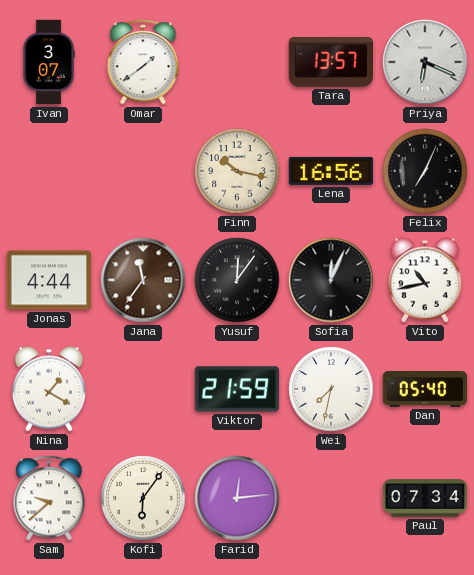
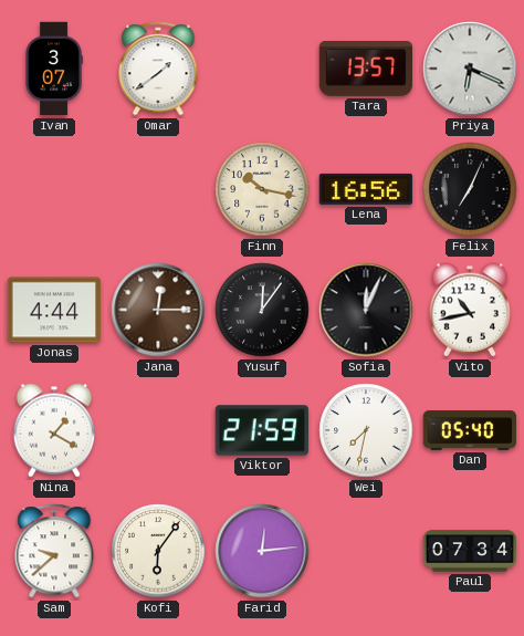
Jana: 11:36 -> 12:15 (158, 310)
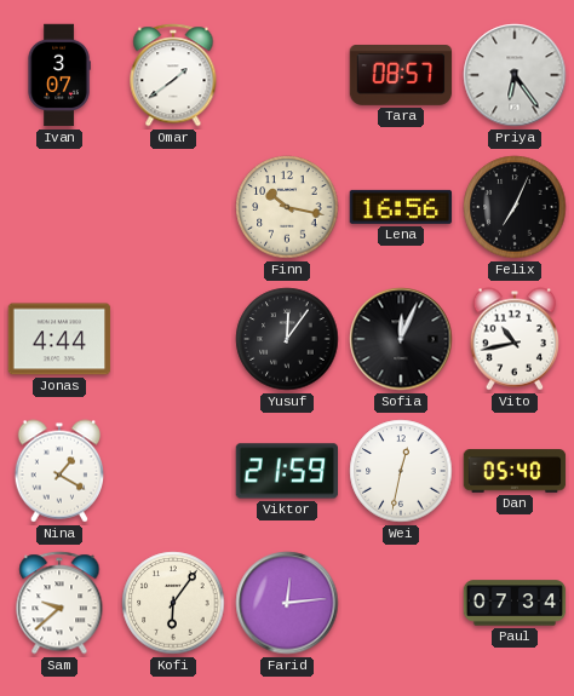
Tara: 13:57 -> 08:57 (401, 76)
Priya: 6:19 -> 6:24 (515, 75)
Jana: 12:15 -> none (158, 310)
Wei: 7:32 -> 12:32 (401, 471)
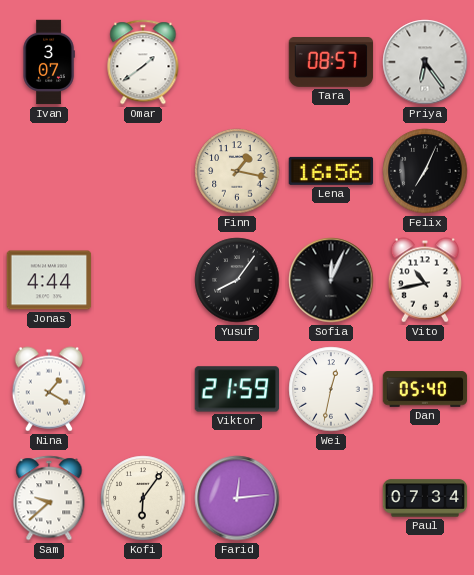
Finn: 10:17 -> 1:17 (237, 171)
Yusuf: 12:06 -> 8:06 (237, 280)
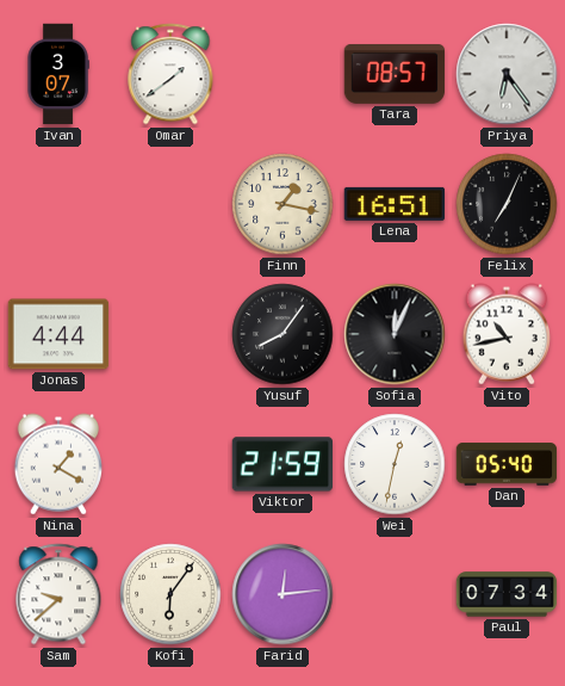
Lena: 16:56 -> 16:51 (395, 204)
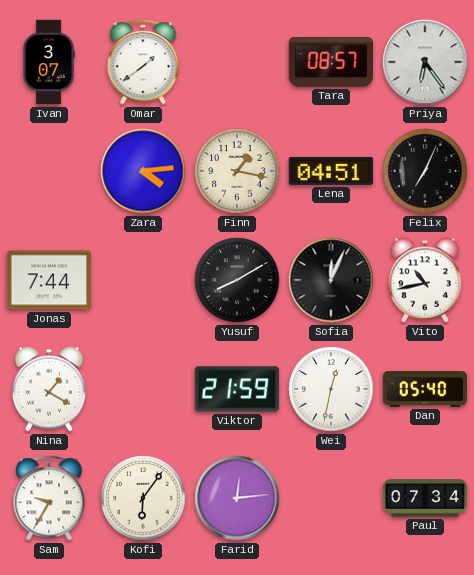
Zara: none -> 4:14 (143, 171)
Lena: 16:51 -> 04:51 (331, 171)
Jonas: 4:44 -> 7:44 (49, 280)
Yusuf: 8:06 -> 8:10 (237, 280)
Sam: 9:38 -> 9:35 (49, 498)
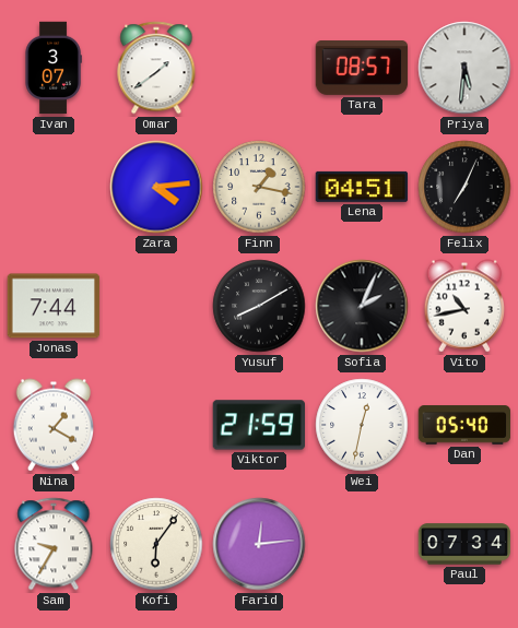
Priya: 6:24 -> 5:31 (464, 68)
Sofia: 12:04 -> 2:04 (362, 306)
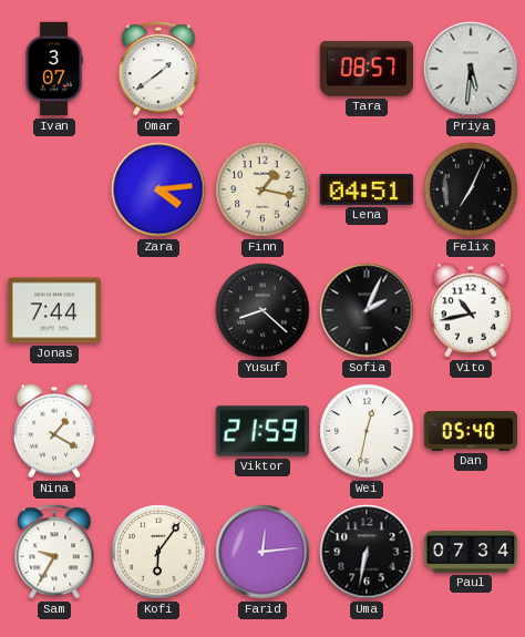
Yusuf: 8:10 -> 8:22 (262, 310)
Uma: none -> 6:32 (367, 552)
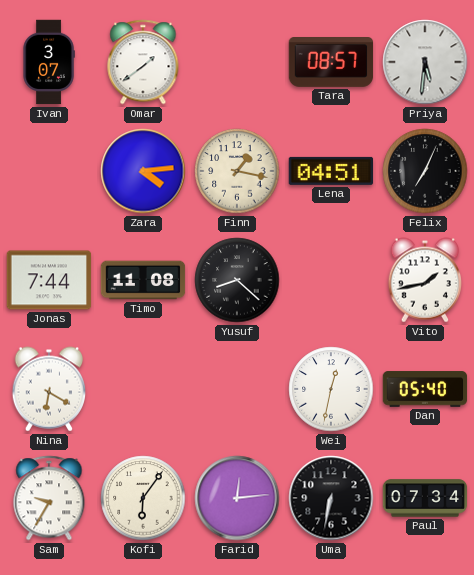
Timo: none -> 11:08 (143, 280)
Sofia: 2:04 -> none (367, 310)
Vito: 10:43 -> 1:43 (424, 280)
Nina: 1:20 -> 6:20 (48, 389)
Viktor: 21:59 -> none (261, 431)
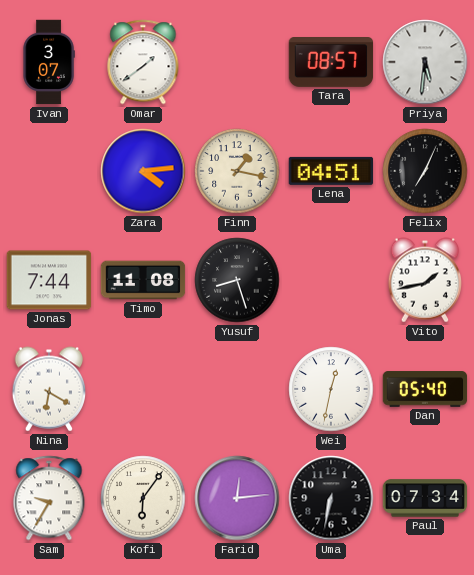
Yusuf: 8:22 -> 8:27 (237, 280)
